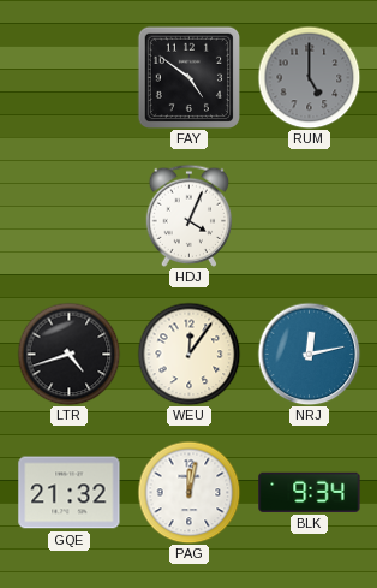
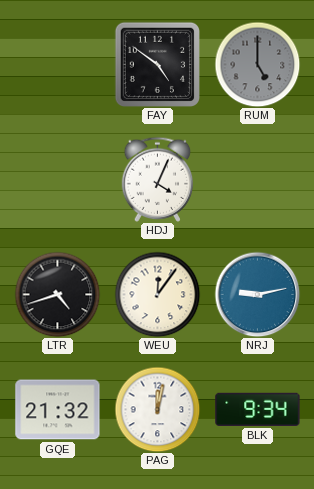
NRJ: 12:13 -> 9:13 (257, 294)
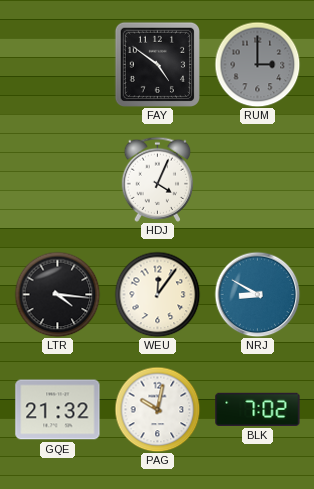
RUM: 5:00 -> 3:00 (257, 64)
LTR: 4:42 -> 4:16 (57, 294)
NRJ: 9:13 -> 8:50 (257, 294)
PAG: 12:02 -> 10:02 (157, 409)
BLK: 9:34 -> 7:02 (258, 409)
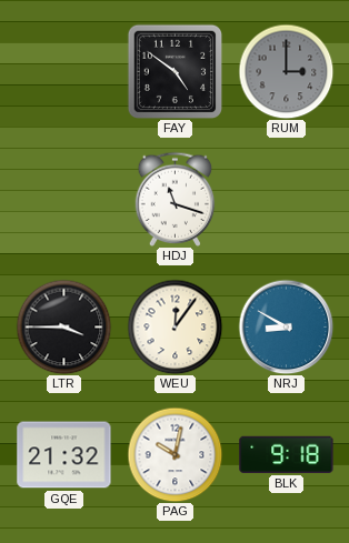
HDJ: 4:04 -> 11:18 (176, 199)
LTR: 4:16 -> 3:45 (63, 326)
BLK: 7:02 -> 9:18 (287, 454)
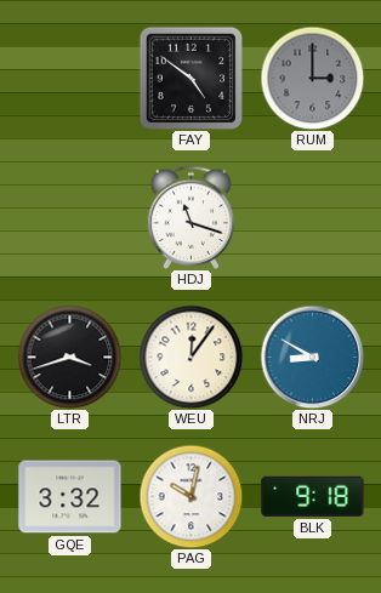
LTR: 3:45 -> 3:42 (69, 357)
GQE: 21:32 -> 3:32 (70, 497)
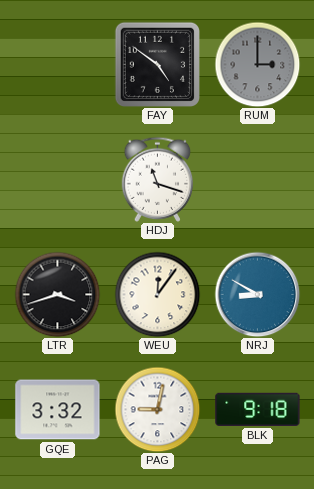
PAG: 10:02 -> 9:02 (157, 409)
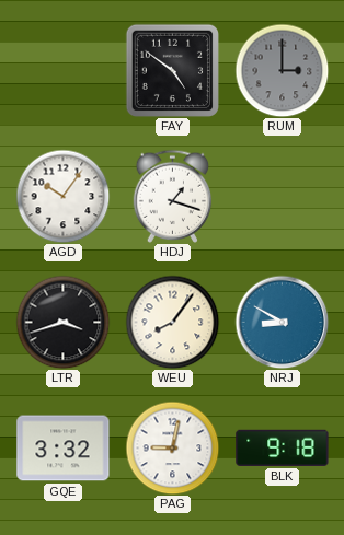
AGD: none -> 10:06 (62, 196)
HDJ: 11:18 -> 1:18 (173, 196)
WEU: 12:06 -> 8:06 (172, 322)
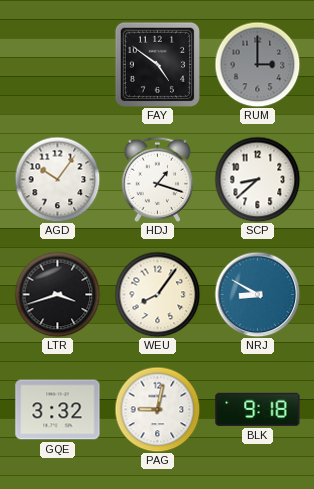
SCP: none -> 8:38 (257, 179)
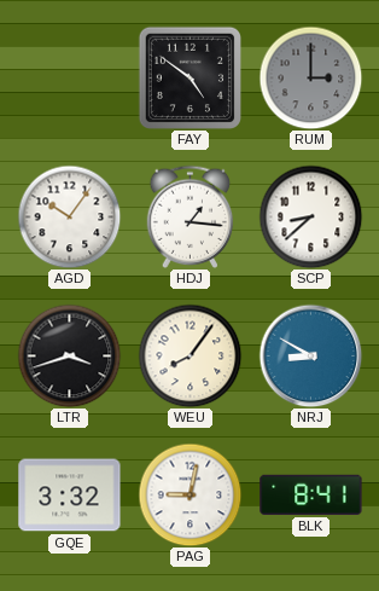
HDJ: 1:18 -> 1:16 (191, 216)
BLK: 9:18 -> 8:41 (311, 494)
